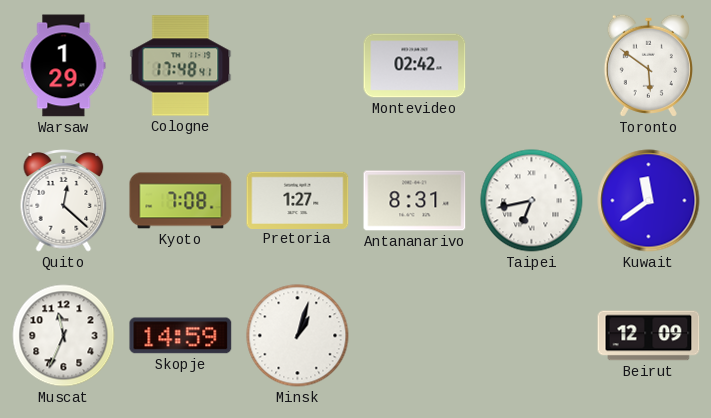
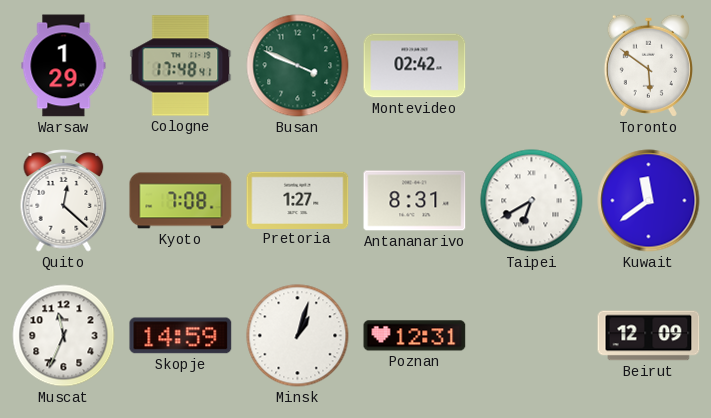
Busan: none -> 3:49 (298, 66)
Taipei: 6:43 -> 6:40 (532, 201)
Poznan: none -> 12:31 (415, 336)
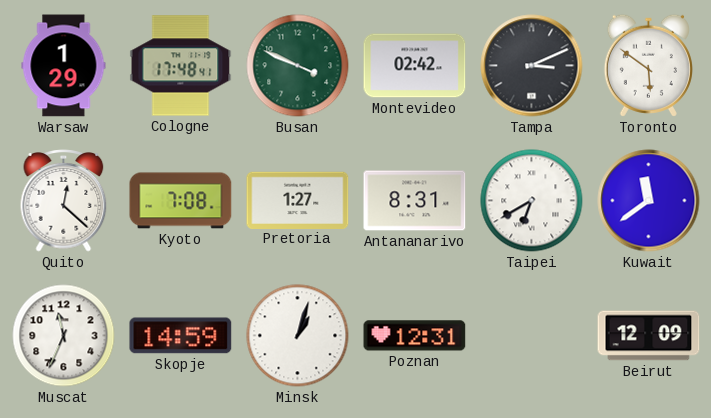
Tampa: none -> 3:11 (532, 66)
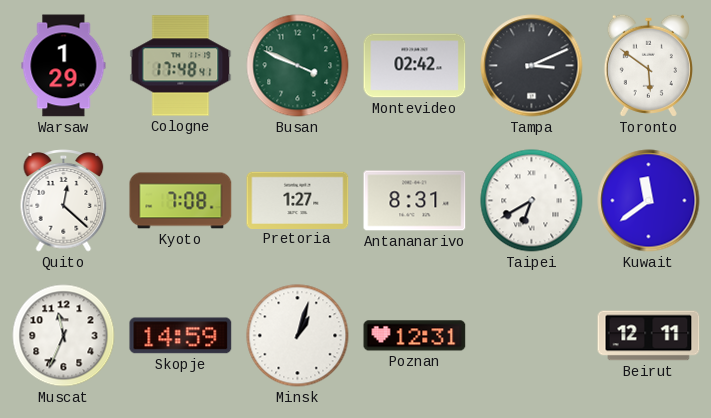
Beirut: 12:09 -> 12:11 (649, 336)
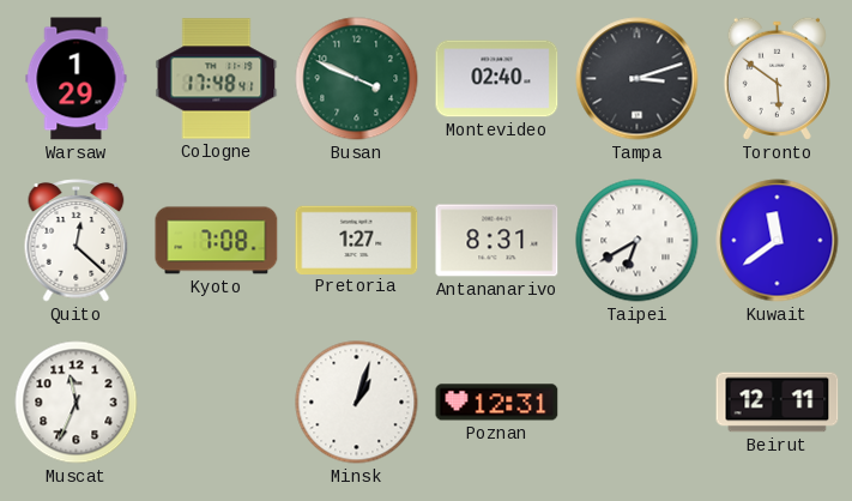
Montevideo: 02:42 -> 02:40 (497, 79)
Tampa: 3:11 -> 3:12 (638, 79)
Skopje: 14:59 -> none (181, 336)
